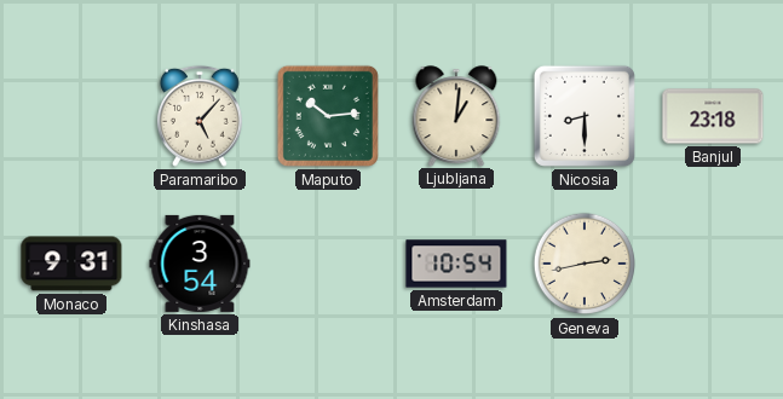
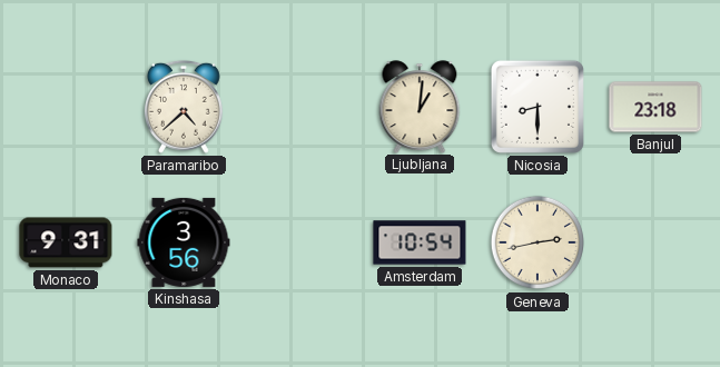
Paramaribo: 5:07 -> 4:38 (184, 107)
Maputo: 10:14 -> none (328, 116)
Kinshasa: 3:54 -> 3:56 (184, 242)
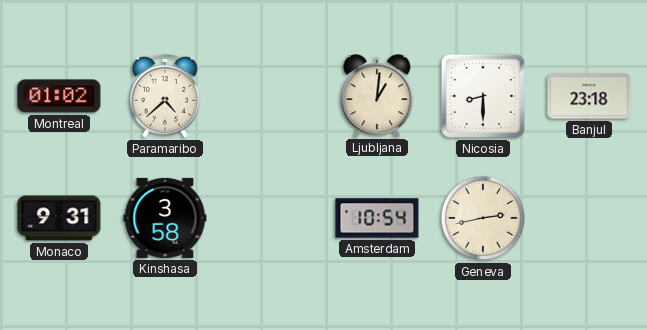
Montreal: none -> 01:02 (59, 96)
Kinshasa: 3:56 -> 3:58 (165, 218)
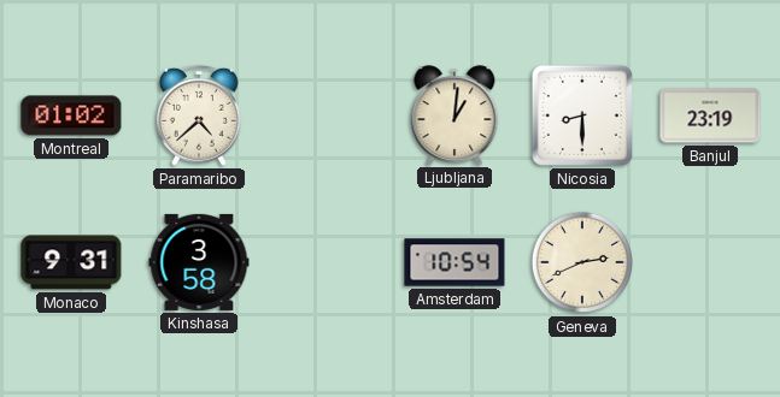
Banjul: 23:18 -> 23:19 (710, 115)
Geneva: 2:43 -> 2:41 (582, 262)
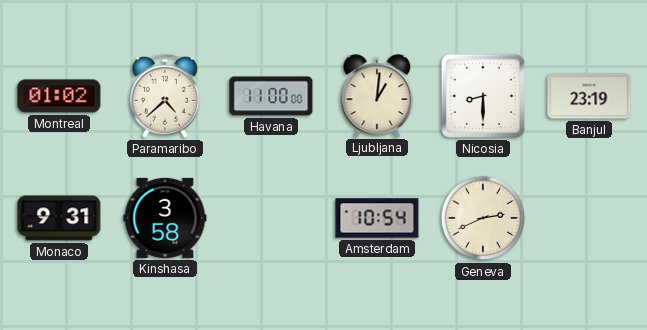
Havana: none -> 11:00 (271, 96)
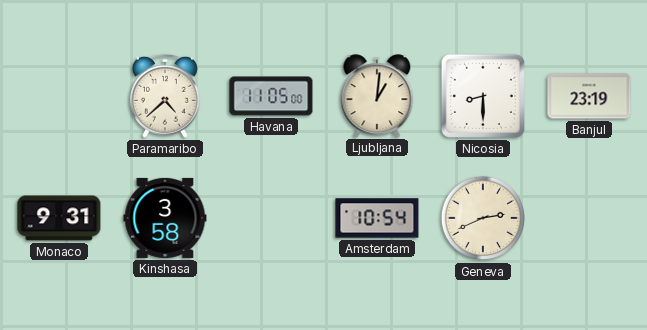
Montreal: 01:02 -> none (59, 96)
Havana: 11:00 -> 11:05 (271, 96)
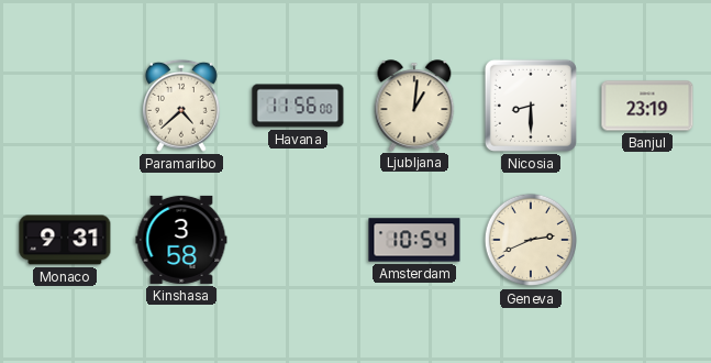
Havana: 11:05 -> 11:56 (298, 106)
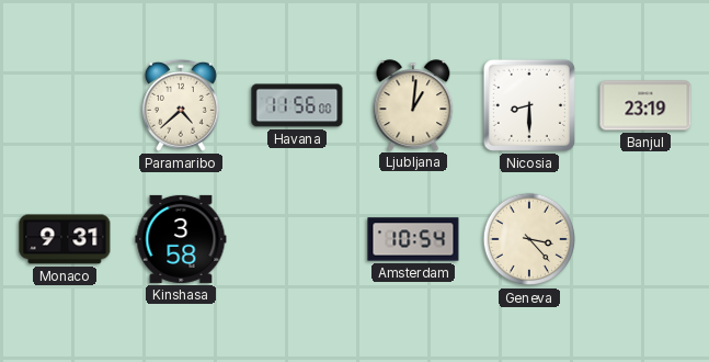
Geneva: 2:41 -> 3:23 (529, 239)
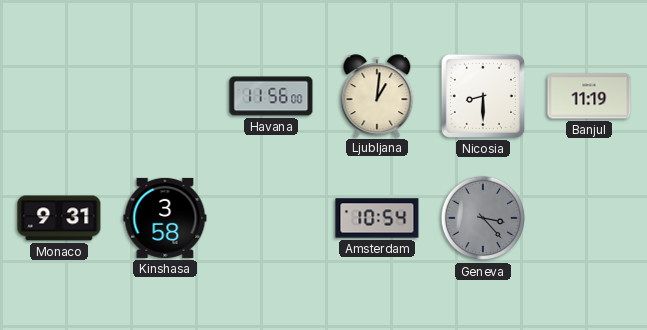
Paramaribo: 4:38 -> none (181, 105)
Banjul: 23:19 -> 11:19 (589, 96)
Geneva dial: cream -> grey (483, 218)
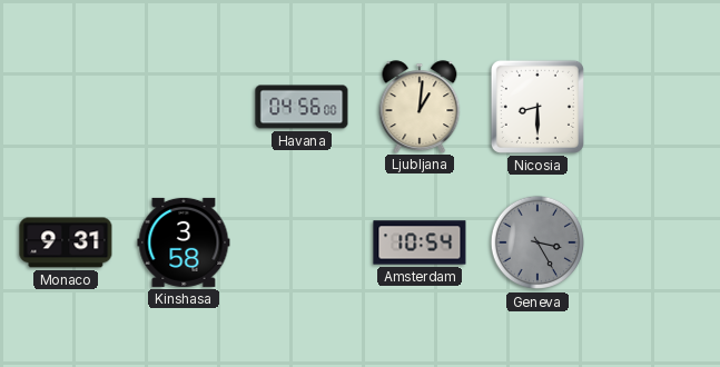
Havana: 11:56 -> 04:56 (302, 107)
Banjul: 11:19 -> none (589, 96)
Geneva: 3:23 -> 3:25 (537, 242)
